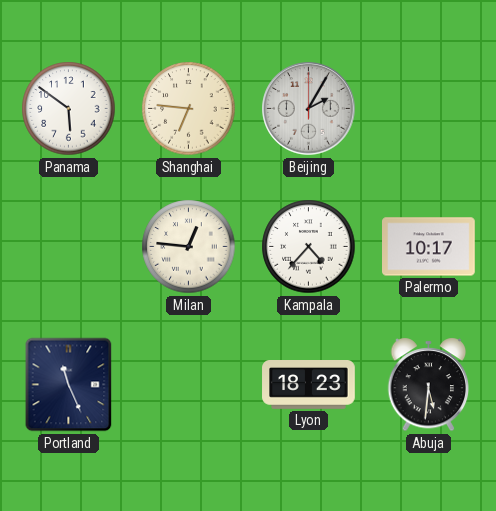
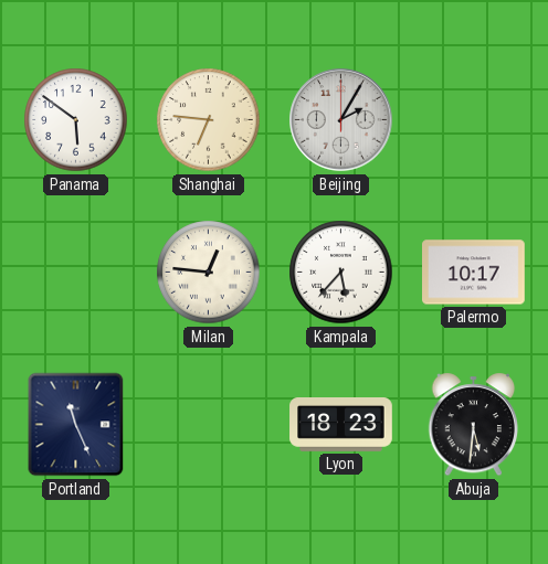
Kampala: 4:37 -> 5:37 (341, 273)
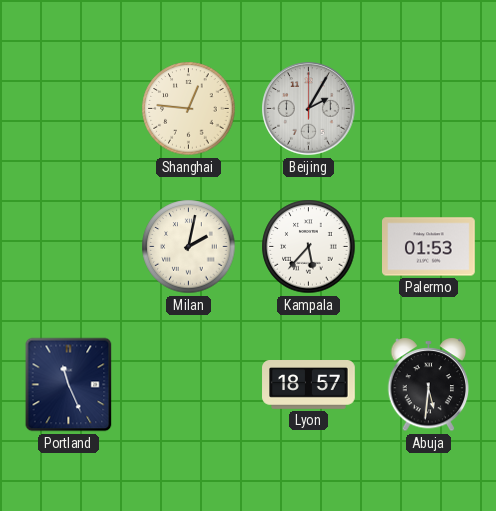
Panama: 5:51 -> none (76, 120)
Shanghai: 6:46 -> 12:46 (189, 109)
Milan: 12:46 -> 2:02 (189, 247)
Palermo: 10:17 -> 01:53 (429, 247)
Lyon: 18:23 -> 18:57 (309, 385)
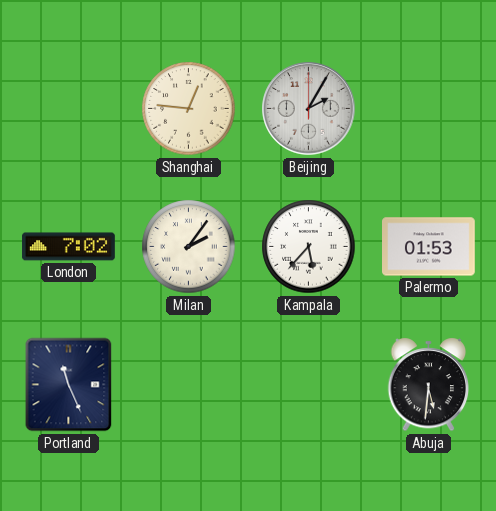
London: none -> 7:02 (69, 247)
Milan: 2:02 -> 2:06 (189, 247)
Lyon: 18:57 -> none (309, 385)
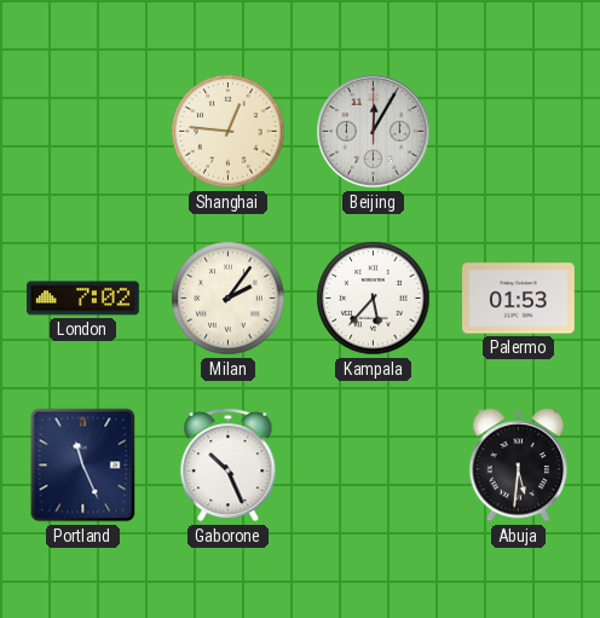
Beijing: 2:05 -> 12:05 (374, 132)
Gaborone: none -> 10:26 (229, 466)
